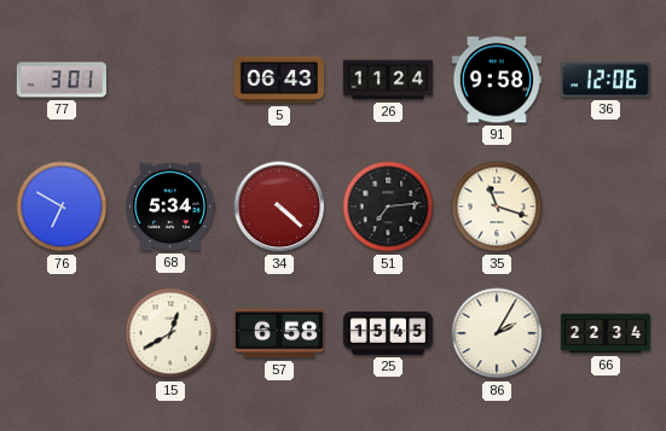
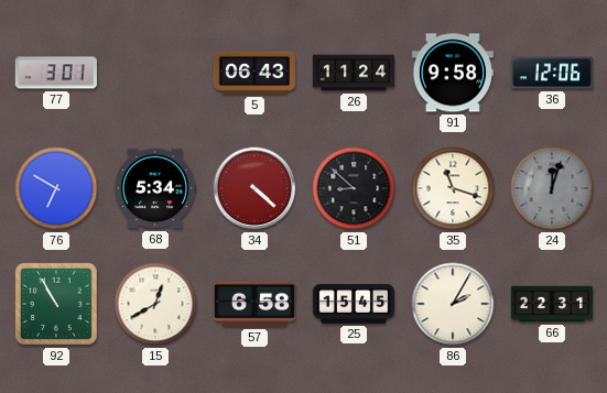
51: 7:14 -> 8:52 (354, 188)
24: none -> 12:03 (552, 188)
92: none -> 10:55 (56, 304)
66: 22:34 -> 22:31 (551, 304)
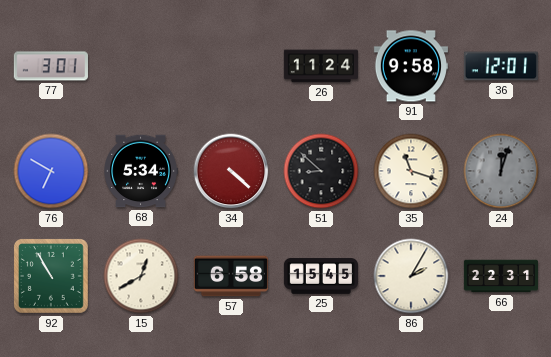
5: 06:43 -> none (253, 73)
36: 12:06 -> 12:01 (501, 66)
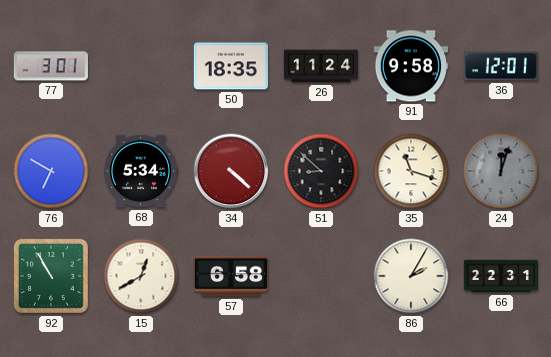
50: none -> 18:35 (231, 66)
25: 15:45 -> none (320, 276)
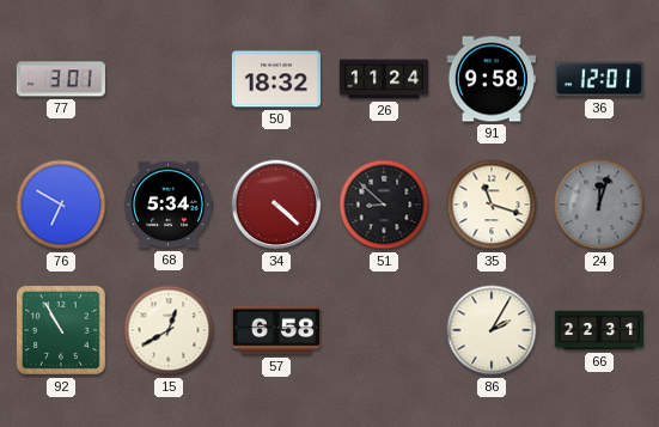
50: 18:35 -> 18:32 (276, 79)
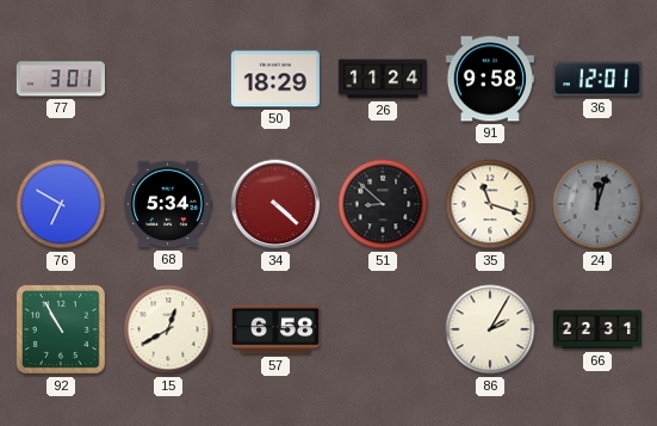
50: 18:32 -> 18:29 (275, 79)
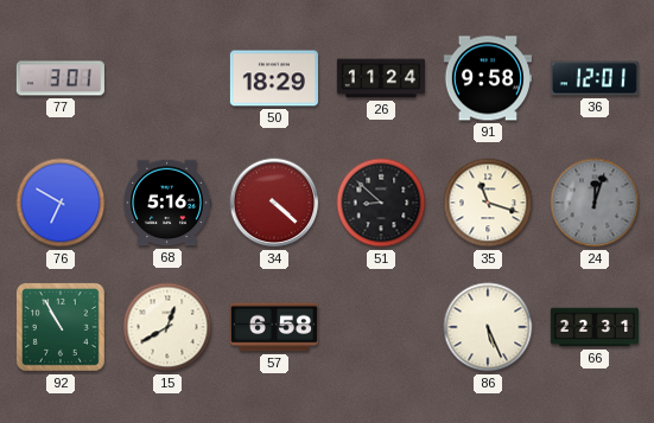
68: 5:34 -> 5:16 (167, 203)
86: 2:05 -> 5:26 (488, 327)
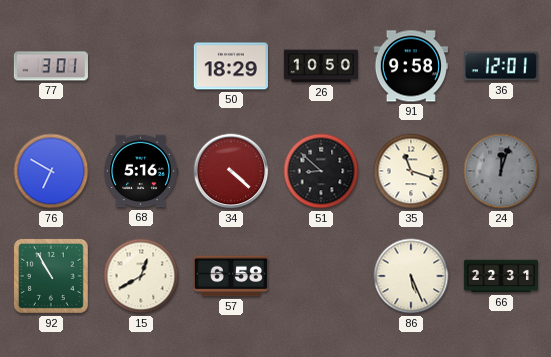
26: 11:24 -> 10:50 (321, 66)
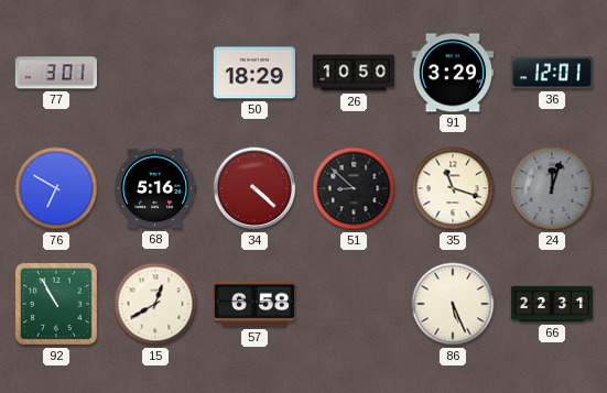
91: 9:58 -> 3:29 (453, 73)
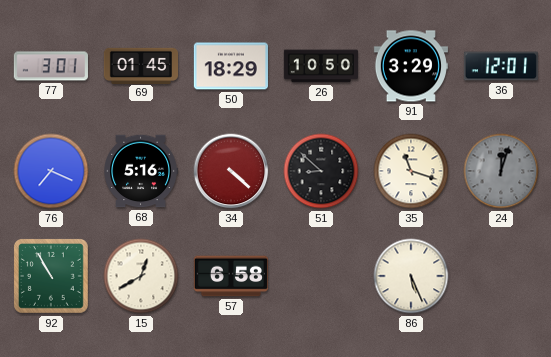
69: none -> 01:45 (140, 65)
76: 6:50 -> 7:19 (51, 171)
66: 22:31 -> none (551, 304)
